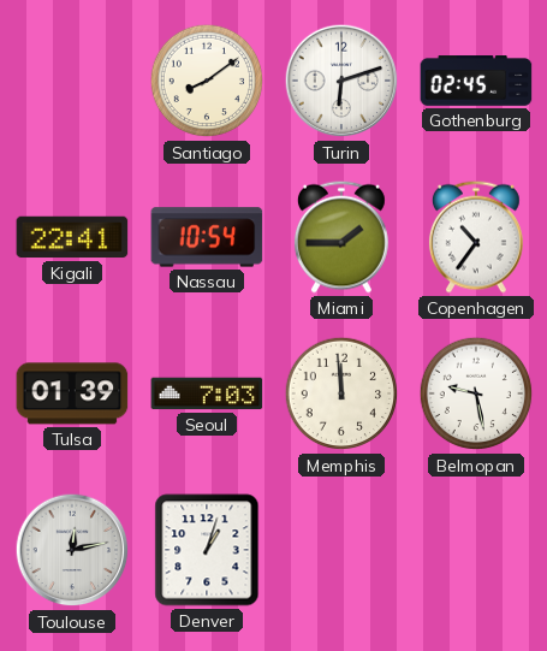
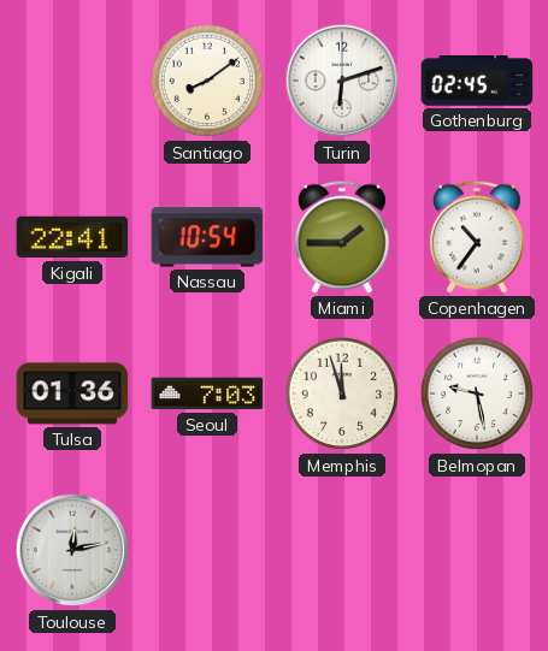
Tulsa: 01:39 -> 01:36 (72, 393)
Memphis: 11:59 -> 11:57 (342, 393)
Denver: 1:03 -> none (207, 550)
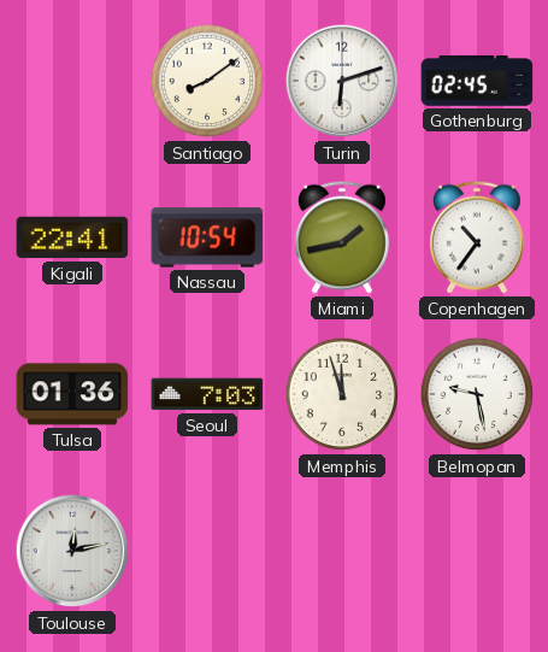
Miami: 1:45 -> 1:43 (342, 237)
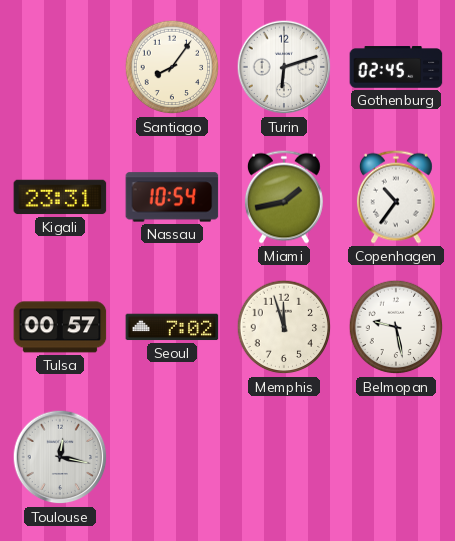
Santiago: 8:09 -> 8:06 (172, 67)
Kigali: 22:41 -> 23:31 (60, 197)
Tulsa: 01:36 -> 00:57 (60, 327)
Seoul: 7:03 -> 7:02 (172, 327)
Toulouse: 12:13 -> 12:17 (60, 457)
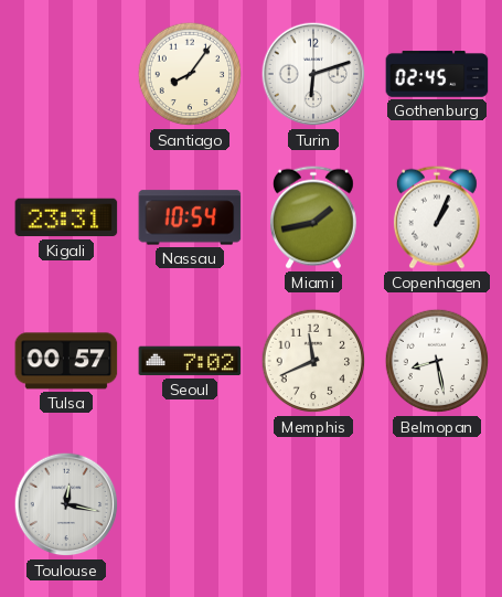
Copenhagen: 10:36 -> 1:04 (437, 217)
Memphis: 11:57 -> 11:41 (313, 361)
Belmopan: 9:28 -> 8:28 (437, 361)
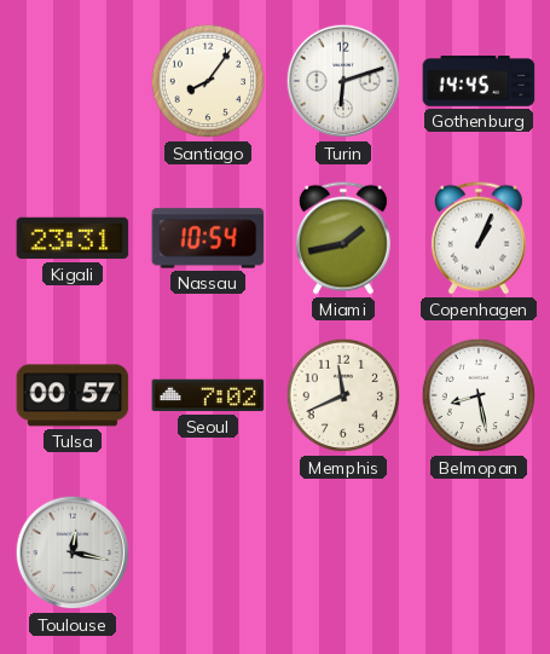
Gothenburg: 02:45 -> 14:45 (479, 81)
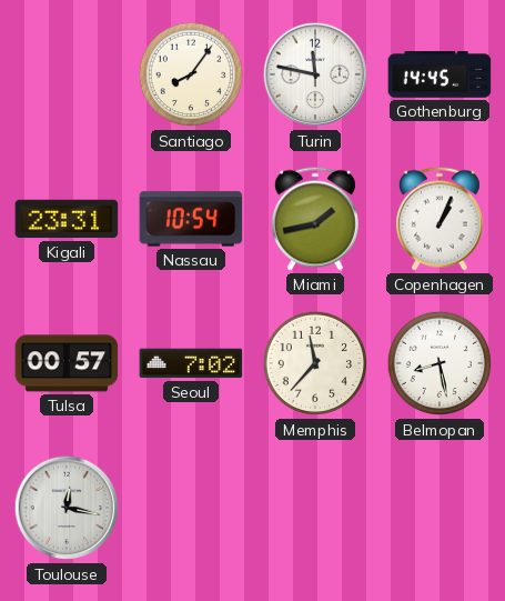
Turin: 6:12 -> 11:47 (315, 74)
Memphis: 11:41 -> 11:37 (315, 363)
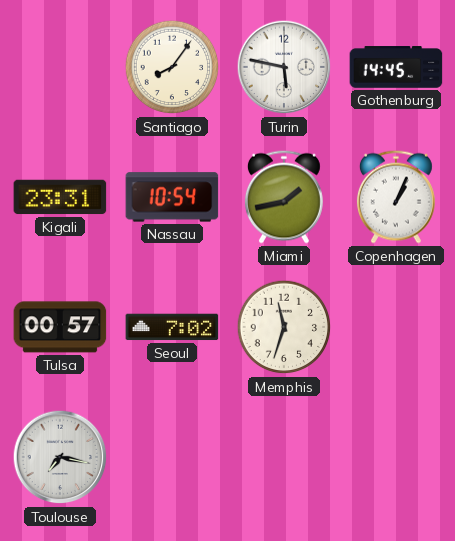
Turin: 11:47 -> 5:47 (284, 67)
Memphis: 11:37 -> 11:33 (284, 327)
Belmopan: 8:28 -> none (440, 363)
Toulouse: 12:17 -> 7:17 (60, 457)
